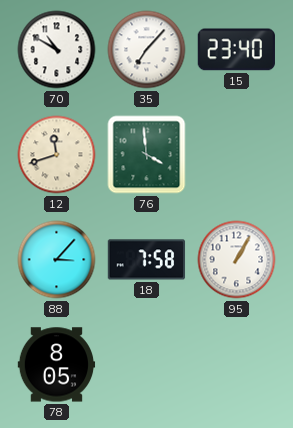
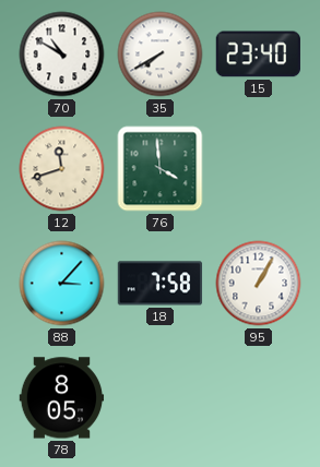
35: 7:07 -> 7:40 (161, 55)
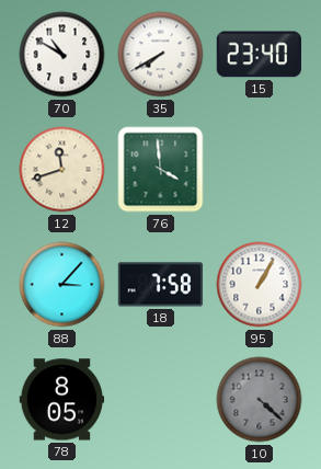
10: none -> 4:22 (260, 400)
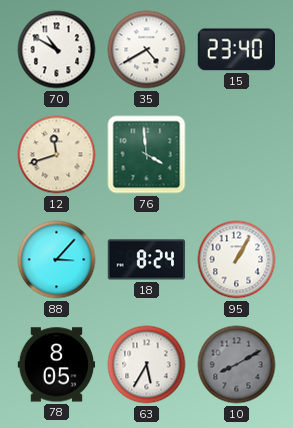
35: 7:40 -> 4:40 (147, 50)
18: 7:58 -> 8:24 (147, 260)
63: none -> 5:35 (147, 365)
10: 4:22 -> 8:10 (237, 365)
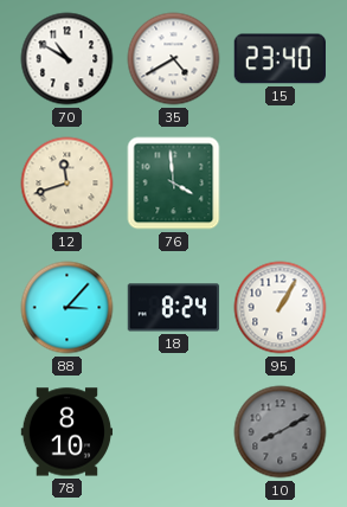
78: 8:05 -> 8:10 (68, 432)
63: 5:35 -> none (147, 365)
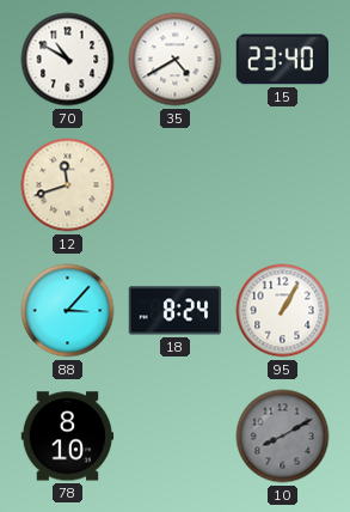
76: 3:59 -> none (174, 184)
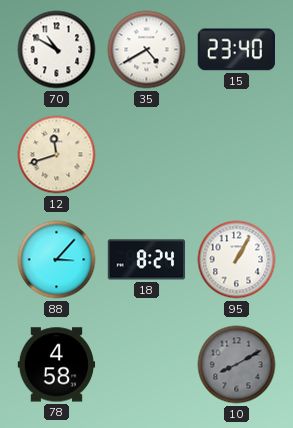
78: 8:10 -> 4:58 (57, 365)
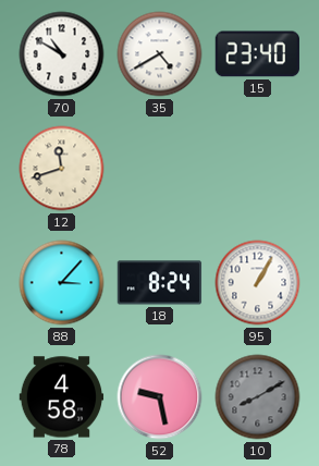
52: none -> 9:28 (160, 397)
